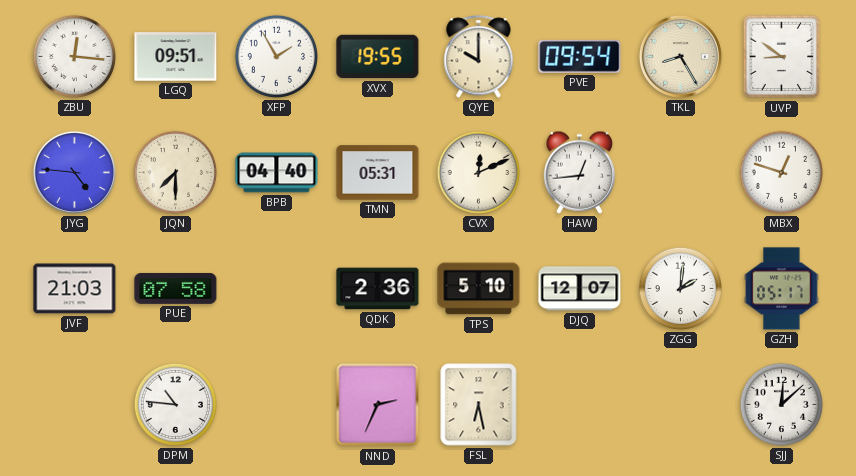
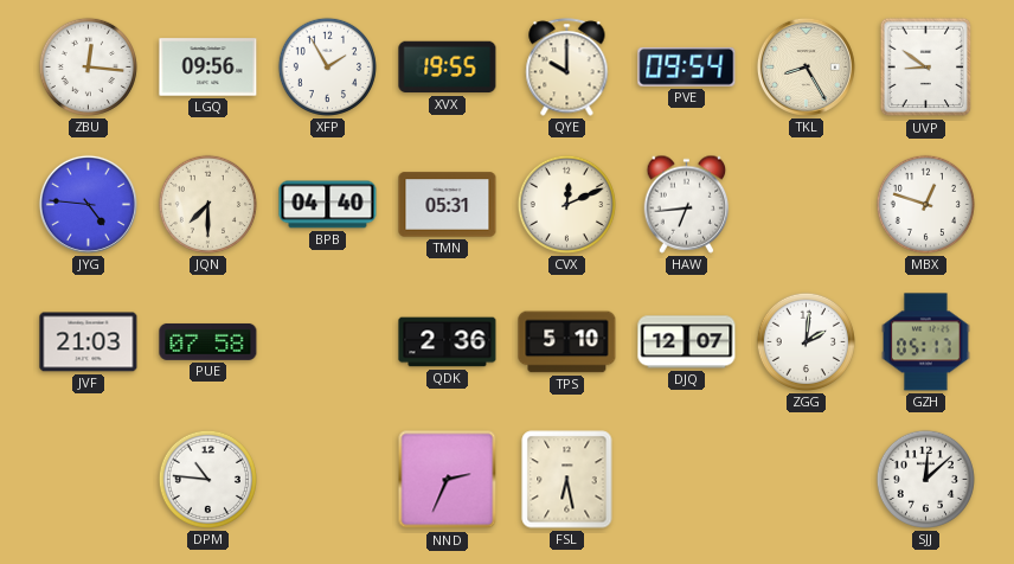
LGQ: 09:51 -> 09:56 (208, 68)
HAW: 12:44 -> 6:44 (687, 204)
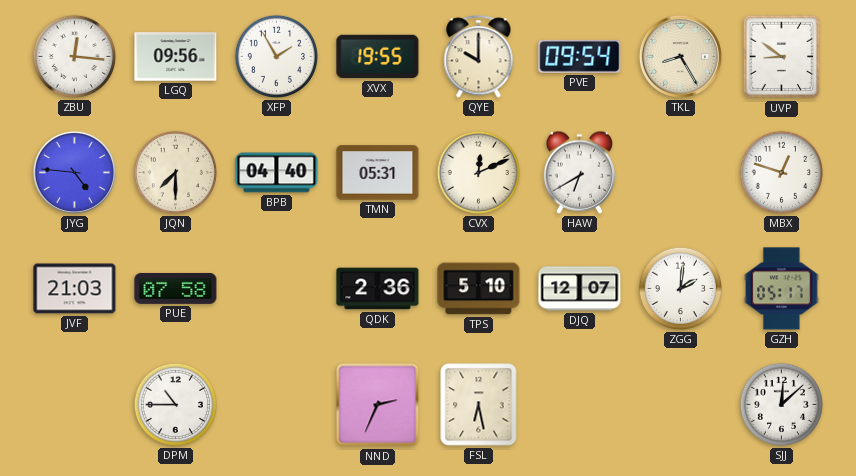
HAW: 6:44 -> 6:40 (580, 172)
DPM: 10:46 -> 10:45 (175, 404)
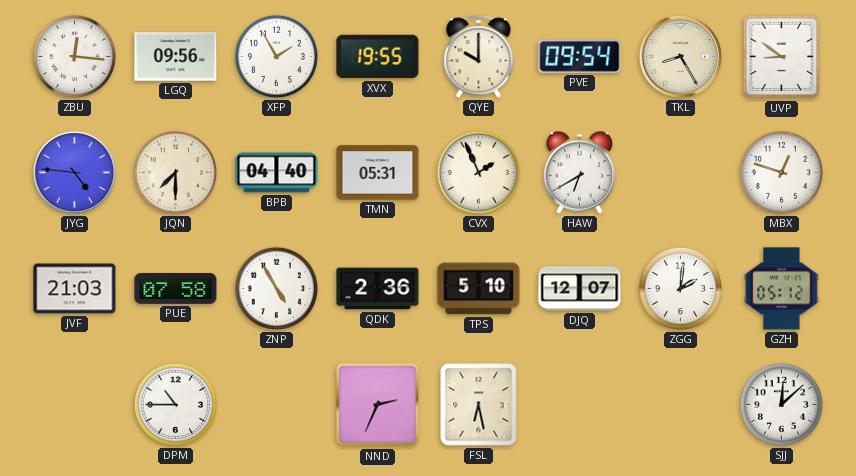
CVX: 12:11 -> 1:56 (478, 172)
ZNP: none -> 4:55 (276, 288)
GZH: 05:17 -> 05:12 (782, 289)
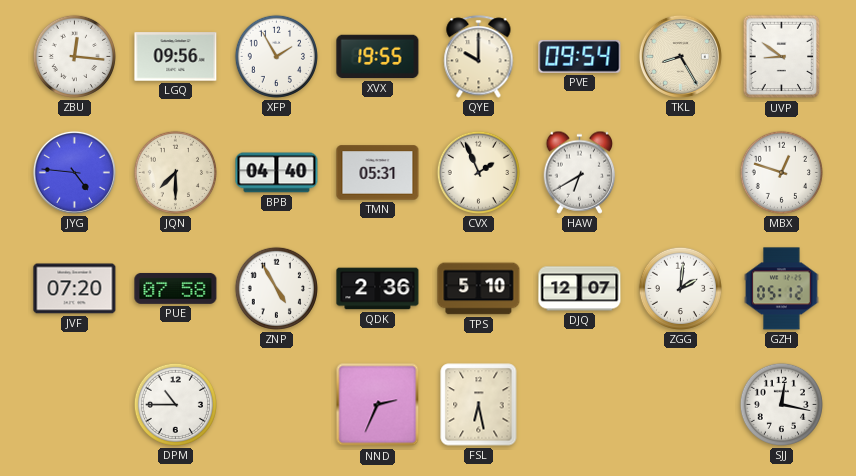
JVF: 21:03 -> 07:20 (75, 289)
SJJ: 12:08 -> 12:17 (781, 404)
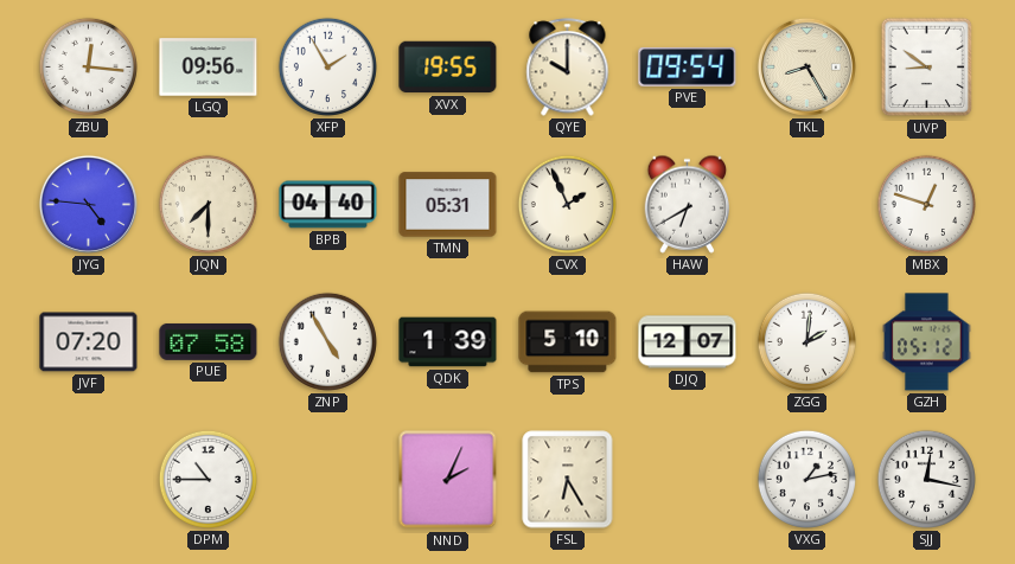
QDK: 2:36 -> 1:39 (448, 342)
NND: 2:34 -> 2:04 (448, 480)
FSL: 6:28 -> 6:25 (568, 480)
VXG: none -> 1:13 (806, 479)
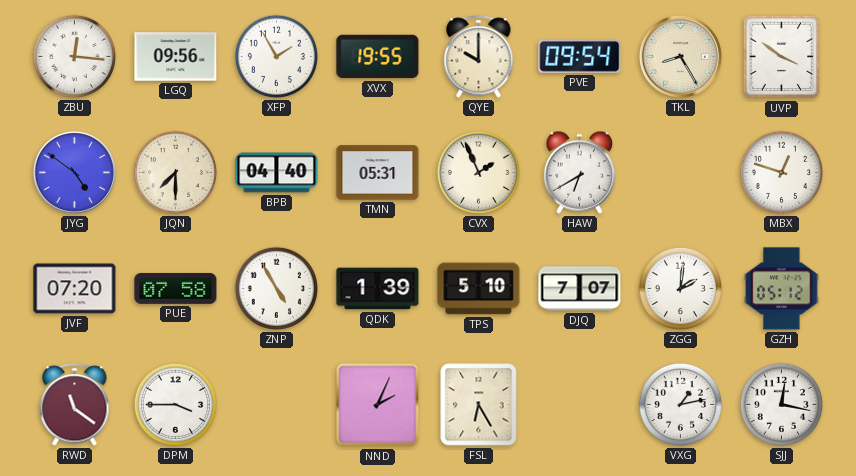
UVP: 8:51 -> 3:51 (782, 57)
JYG: 4:46 -> 4:51 (74, 172)
DJQ: 12:07 -> 7:07 (580, 289)
RWD: none -> 11:21 (75, 405)
DPM: 10:45 -> 3:45 (175, 404)
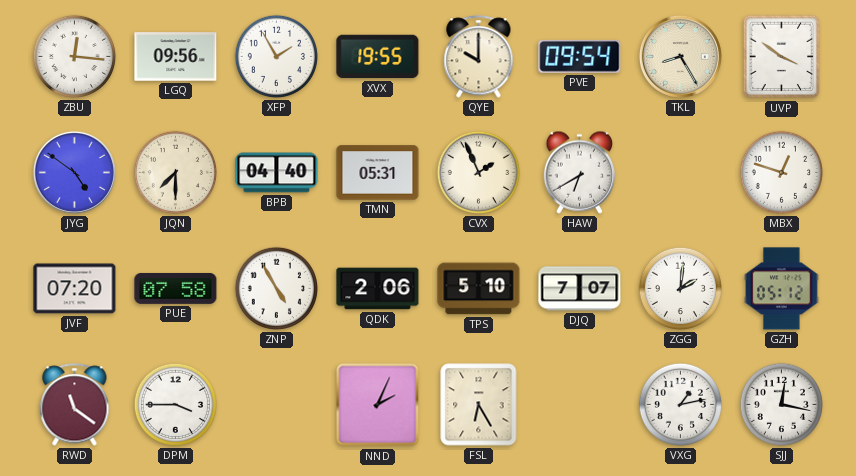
QDK: 1:39 -> 2:06 (378, 289)
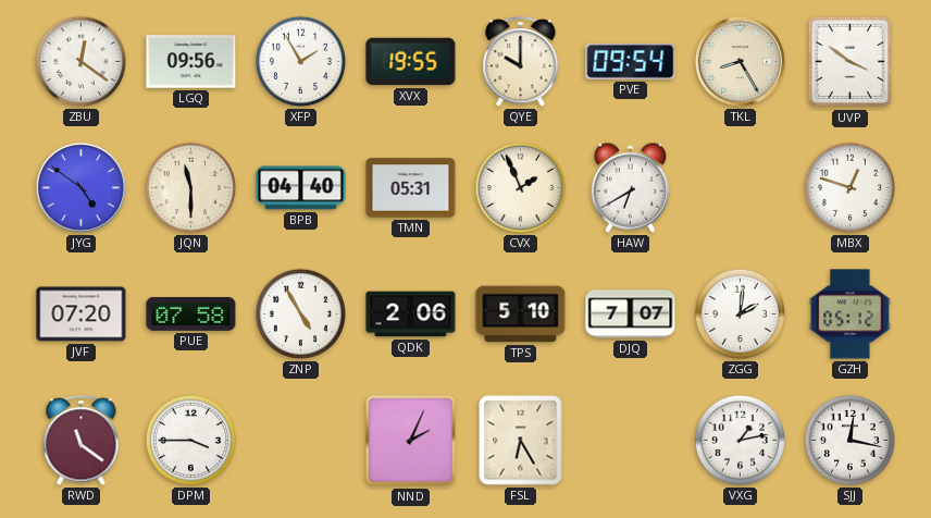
ZBU: 12:16 -> 12:21 (80, 61)
JQN: 7:30 -> 11:30 (190, 187)
